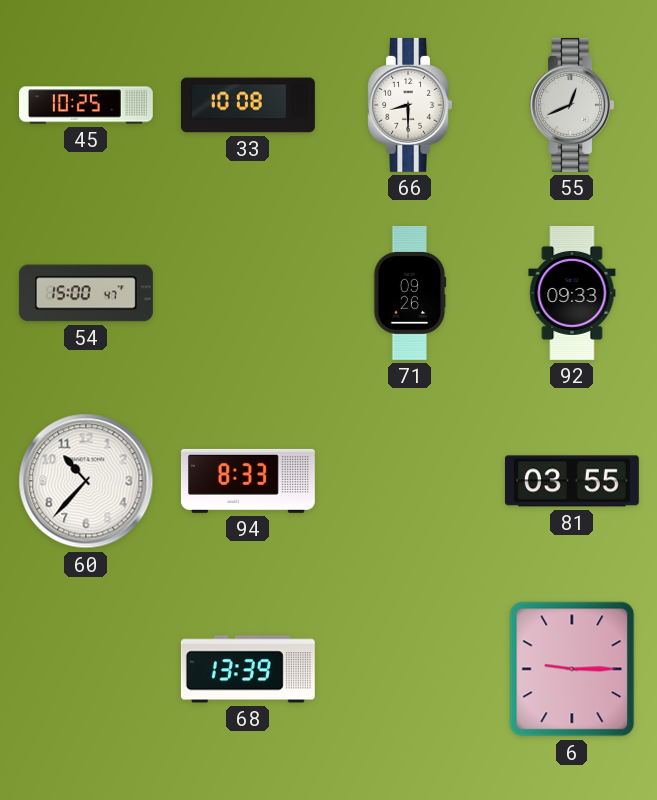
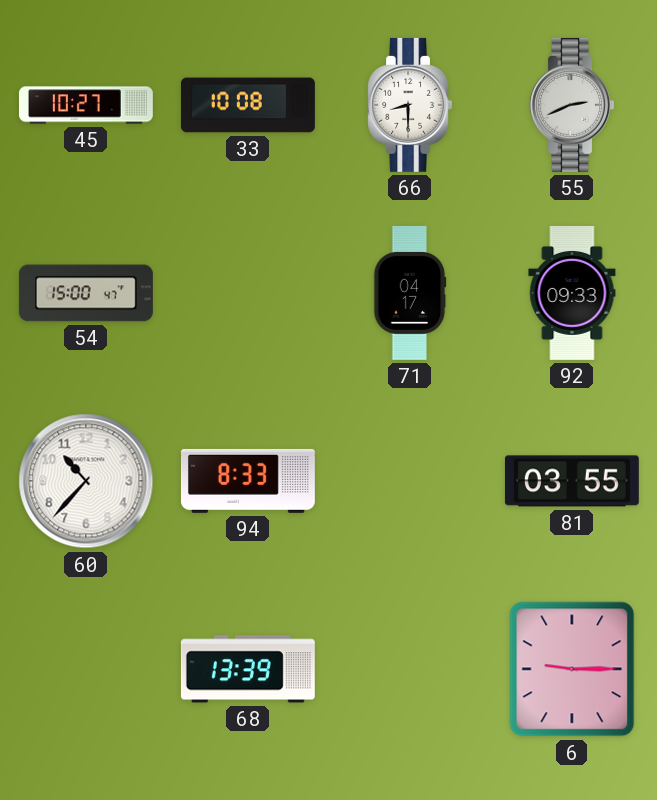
45: 10:25 -> 10:27 (86, 105)
55: 12:41 -> 2:41 (571, 105)
71: 09:26 -> 04:17 (410, 293)
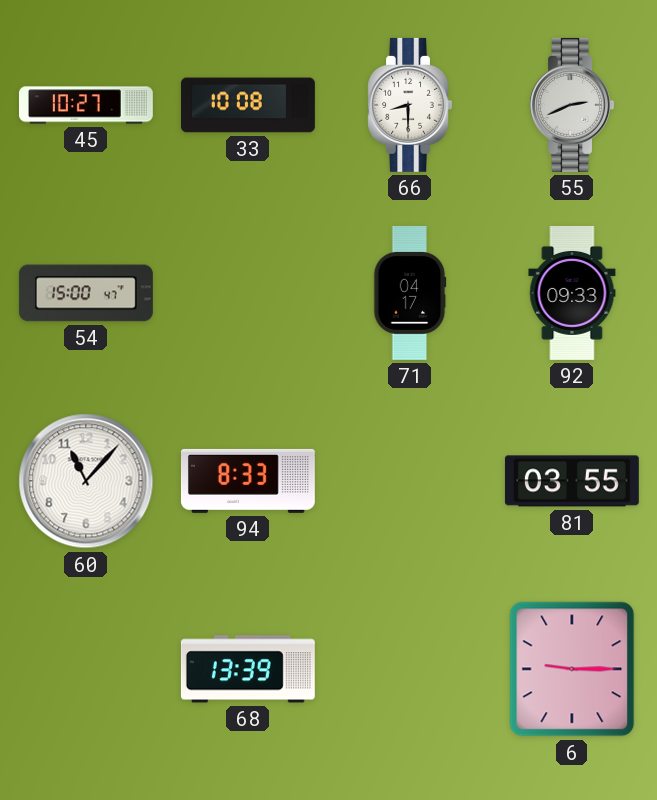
60: 10:37 -> 11:07 (86, 481)
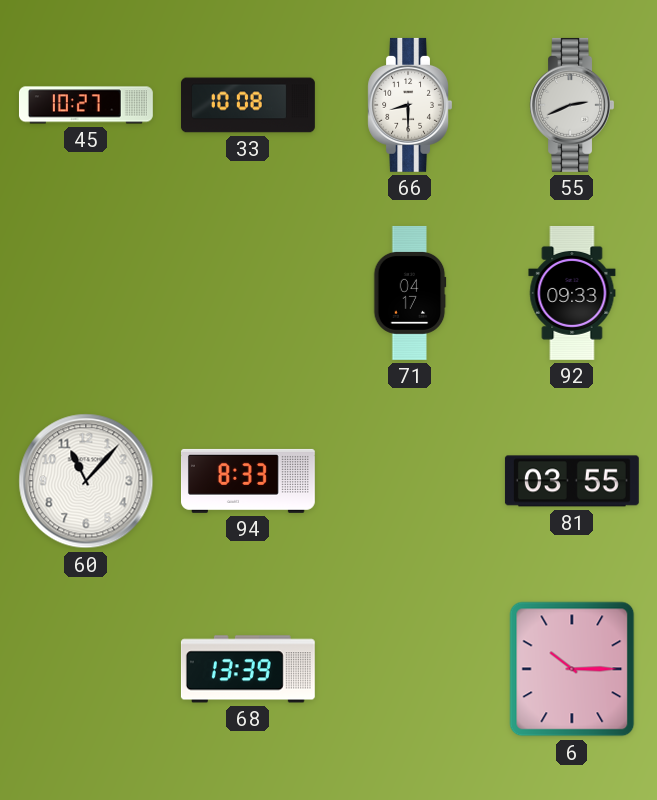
54: 15:00 -> none (86, 293)
6: 9:15 -> 10:15 (572, 669)
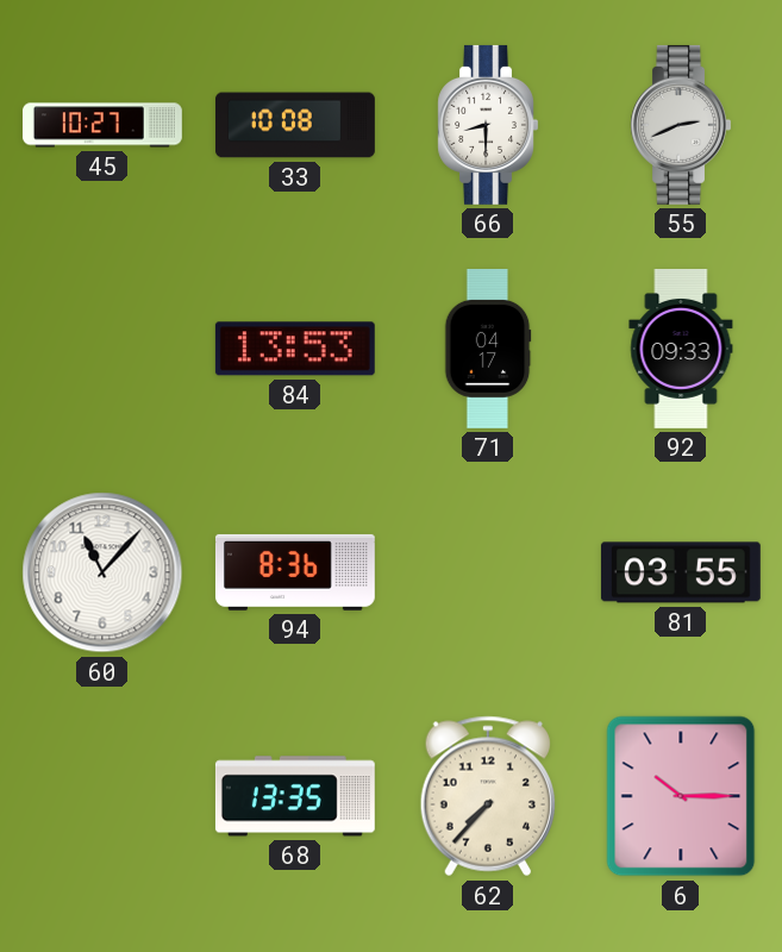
84: none -> 13:53 (295, 349)
94: 8:33 -> 8:36 (295, 572)
68: 13:39 -> 13:35 (295, 796)
62: none -> 7:37 (487, 796)
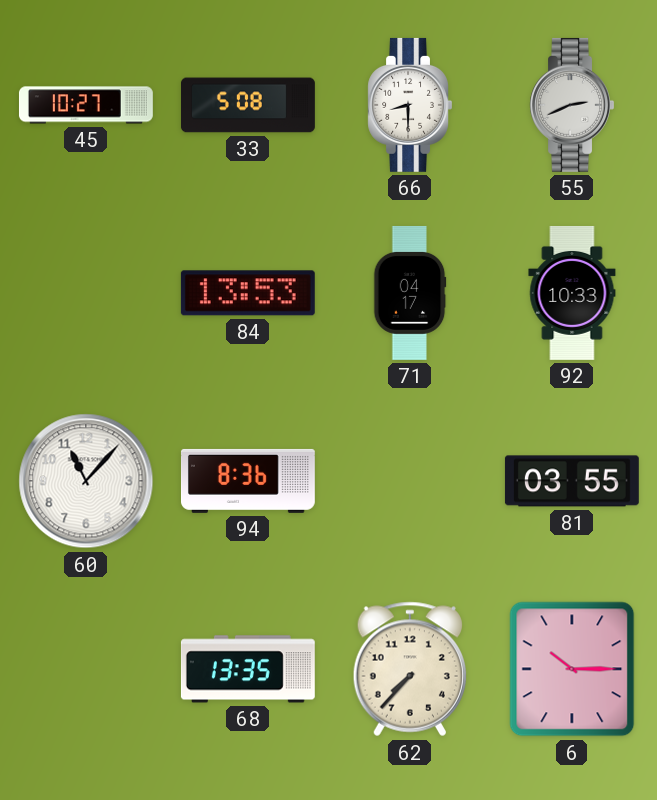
33: 10:08 -> 5:08 (248, 105)
92: 09:33 -> 10:33 (572, 293)
